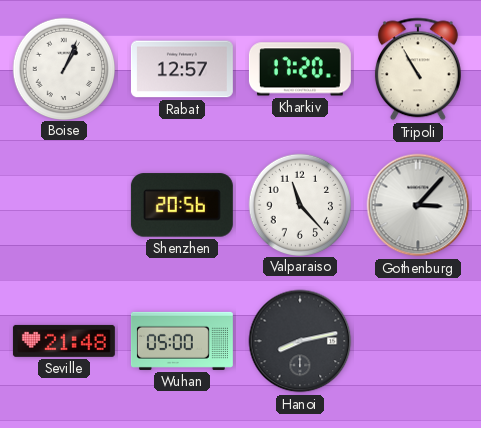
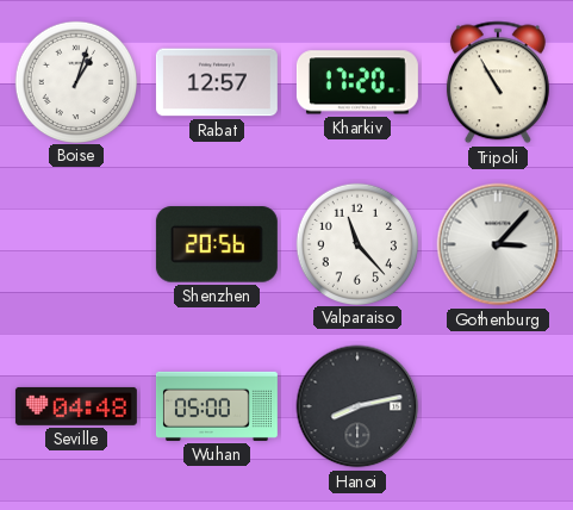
Boise: 1:04 -> 1:03 (75, 81)
Seville: 21:48 -> 04:48 (76, 406)
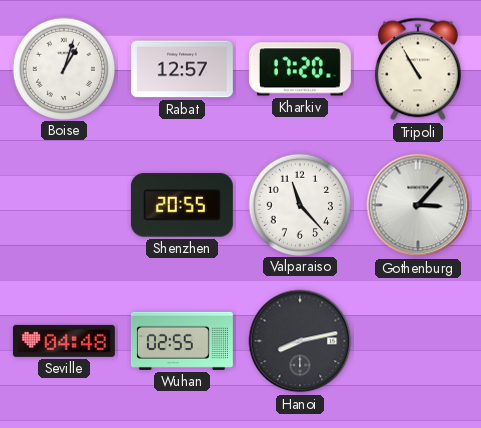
Shenzhen: 20:56 -> 20:55 (182, 205)
Wuhan: 05:00 -> 02:55 (182, 341)
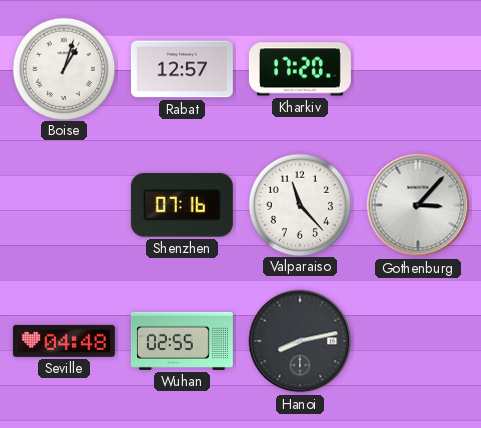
Tripoli: 10:55 -> none (418, 69)
Shenzhen: 20:55 -> 07:16 (182, 205)
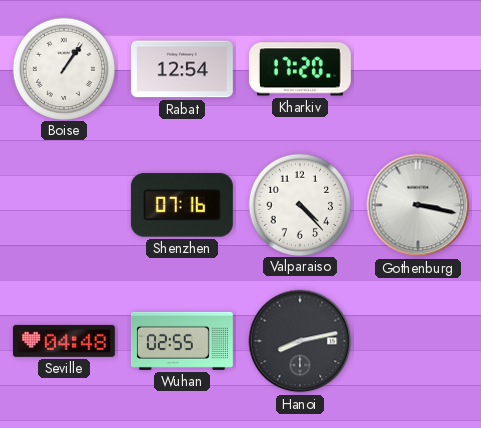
Boise: 1:03 -> 1:06 (63, 68)
Rabat: 12:57 -> 12:54 (182, 69)
Valparaiso: 11:23 -> 4:23 (299, 204)
Gothenburg: 3:07 -> 3:17 (418, 205)
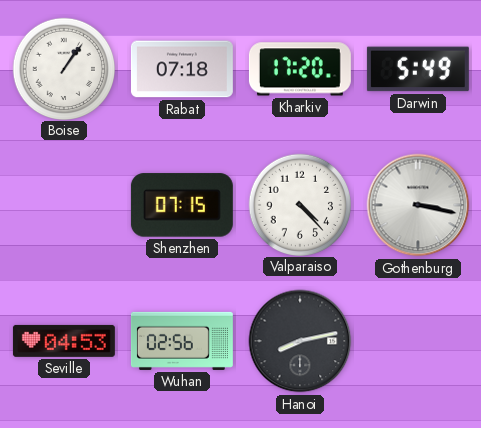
Rabat: 12:54 -> 07:18 (182, 69)
Darwin: none -> 5:49 (418, 69)
Shenzhen: 07:16 -> 07:15 (182, 205)
Seville: 04:48 -> 04:53 (64, 341)
Wuhan: 02:55 -> 02:56 (182, 341)
